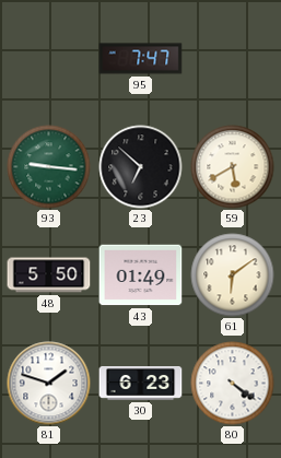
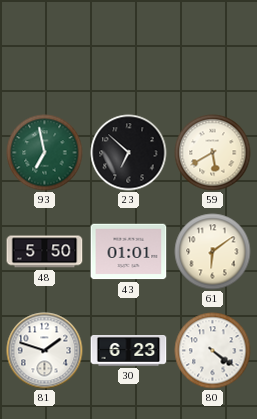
95: 7:47 -> none (141, 59)
93: 9:16 -> 6:58 (45, 153)
43: 01:49 -> 01:01 (129, 252)
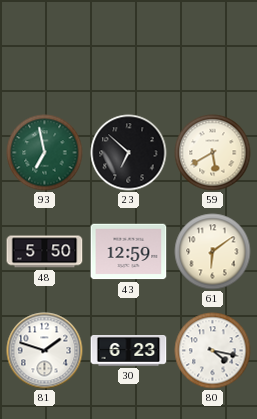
43: 01:01 -> 12:59 (129, 252)
80: 4:21 -> 4:17 (213, 351)
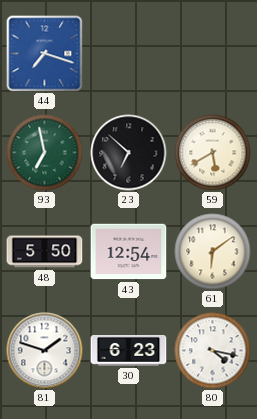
44: none -> 7:18 (45, 54)
43: 12:59 -> 12:54 (129, 252)
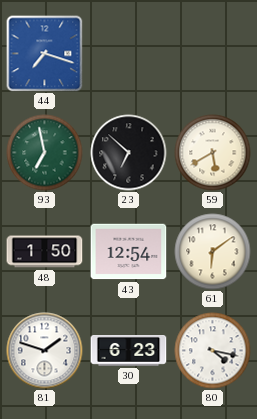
48: 5:50 -> 1:50 (45, 252)
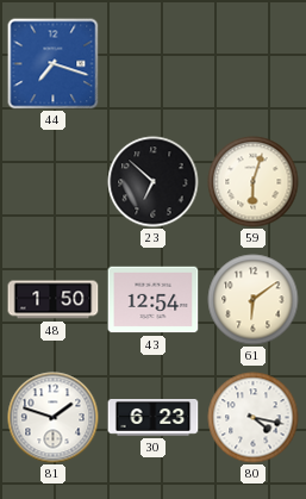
93: 6:58 -> none (45, 153)
59: 5:40 -> 6:03 (254, 182)
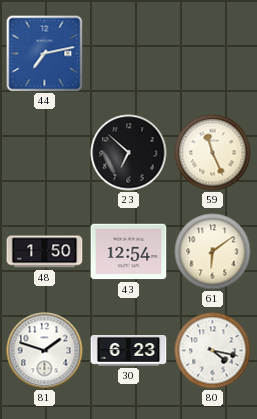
44: 7:18 -> 7:13 (45, 54)
59: 6:03 -> 11:26 (213, 153)
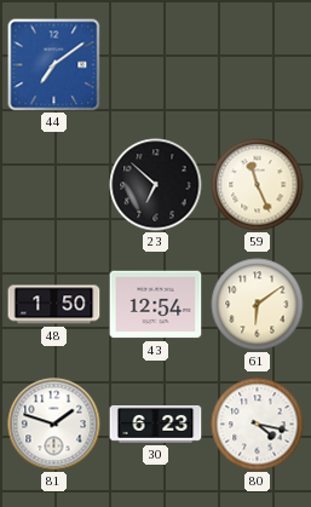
44: 7:13 -> 7:09 (54, 65)
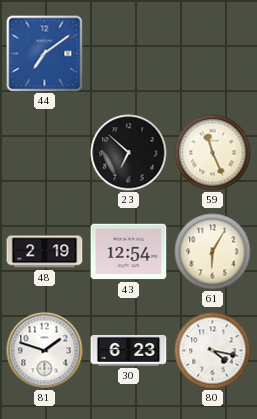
48: 1:50 -> 2:19 (45, 252)
61: 6:09 -> 6:05 (213, 252)
